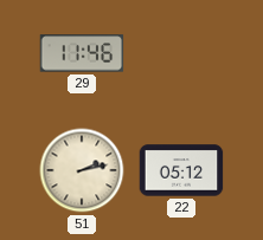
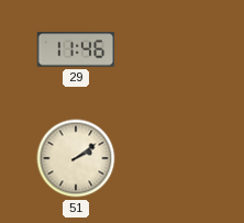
51: 2:13 -> 2:09 (76, 158)
22: 05:12 -> none (181, 170)
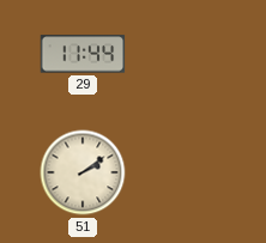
29: 11:46 -> 11:44 (83, 54)
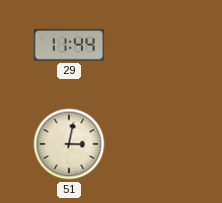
51: 2:09 -> 3:02 (69, 144)
